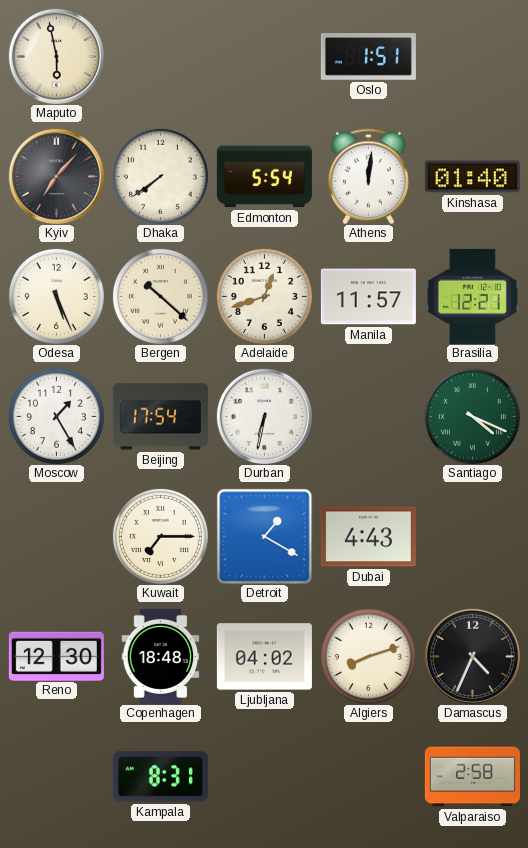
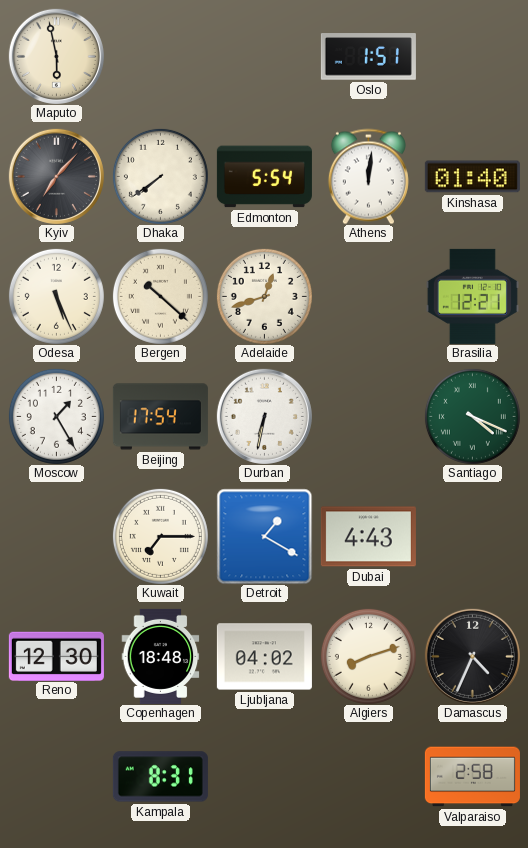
Manila: 11:57 -> none (368, 297)
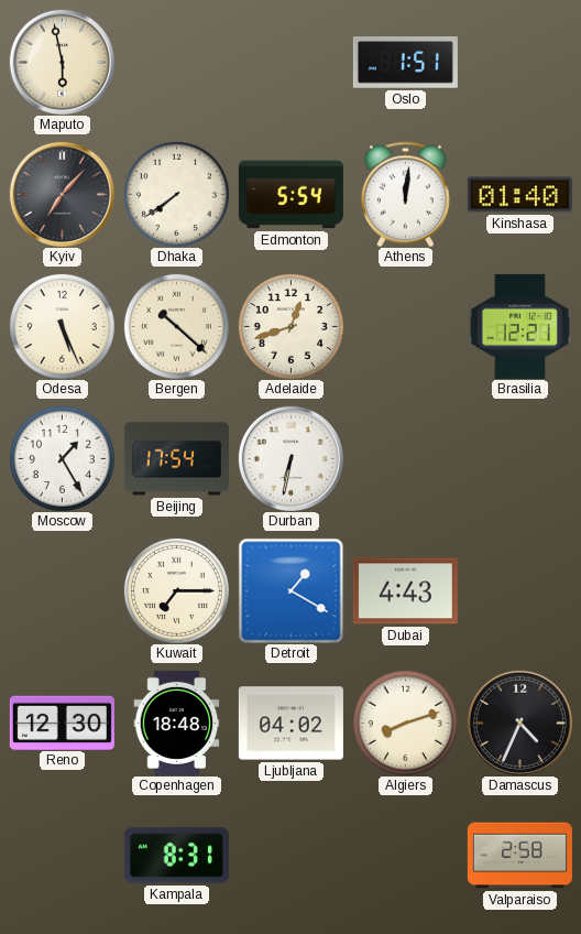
Santiago: 4:19 -> none (472, 416)
